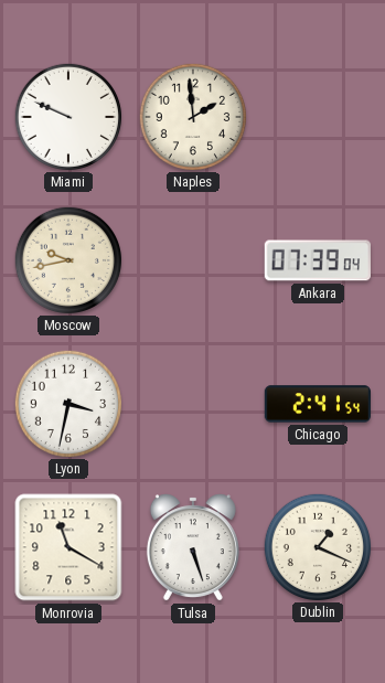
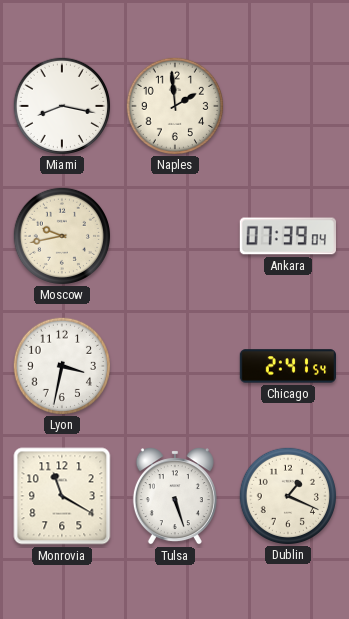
Miami: 9:49 -> 8:17 (61, 105)
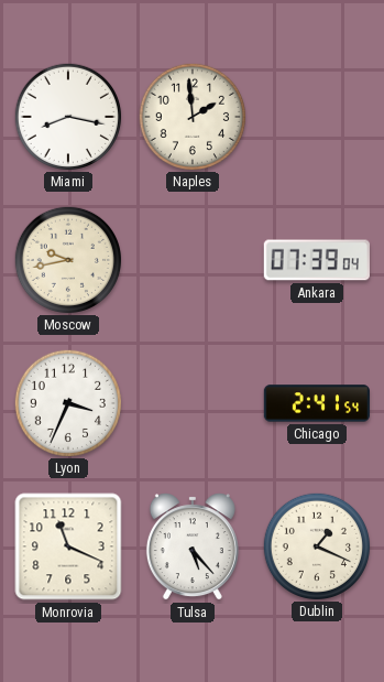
Lyon: 3:32 -> 3:34 (67, 402)
Monrovia: 11:20 -> 11:19 (68, 546)
Tulsa: 5:27 -> 5:23 (193, 546)
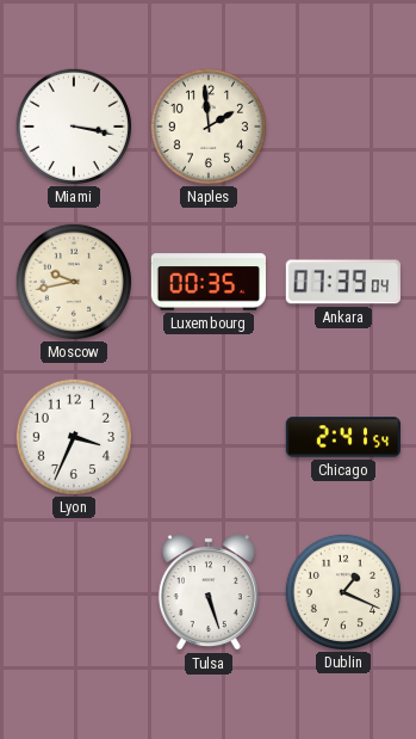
Miami: 8:17 -> 3:17 (73, 125)
Luxembourg: none -> 00:35 (207, 282)
Monrovia: 11:19 -> none (68, 546)
Tulsa: 5:23 -> 5:27 (209, 592)
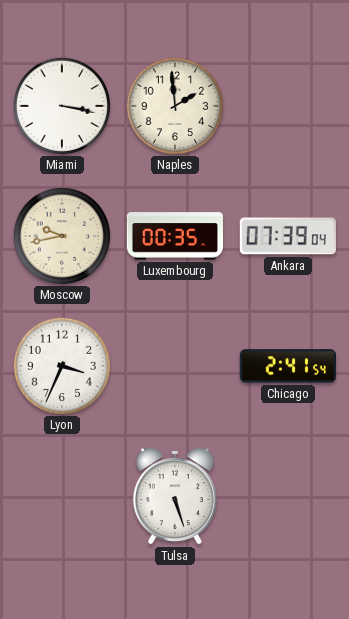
Dublin: 1:19 -> none (342, 591)
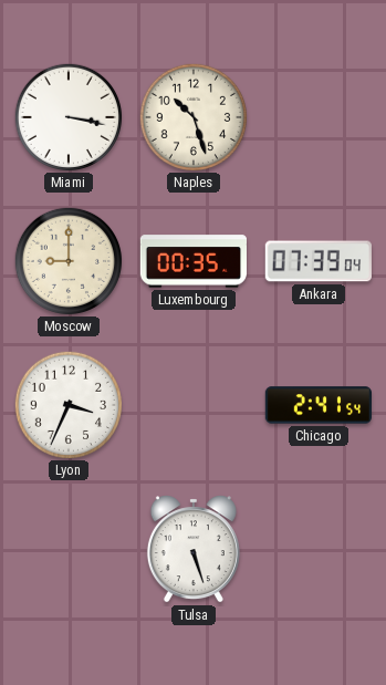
Naples: 1:59 -> 10:27 (192, 116)
Moscow: 9:43 -> 9:00 (67, 260)
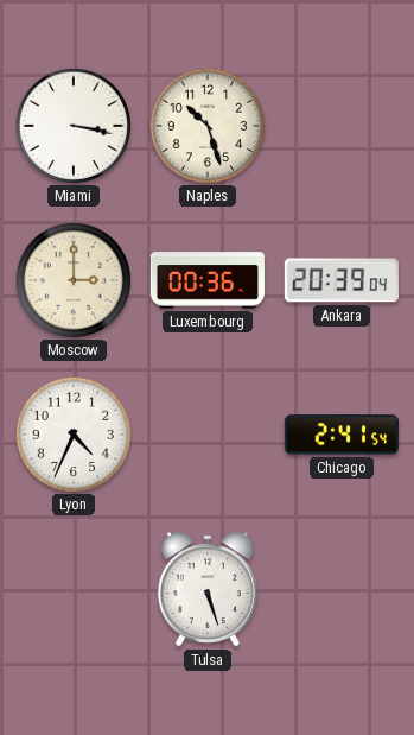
Moscow: 9:00 -> 3:00 (72, 279)
Luxembourg: 00:35 -> 00:36 (206, 280)
Ankara: 07:39 -> 20:39 (342, 280)
Lyon: 3:34 -> 4:34 (72, 433)
